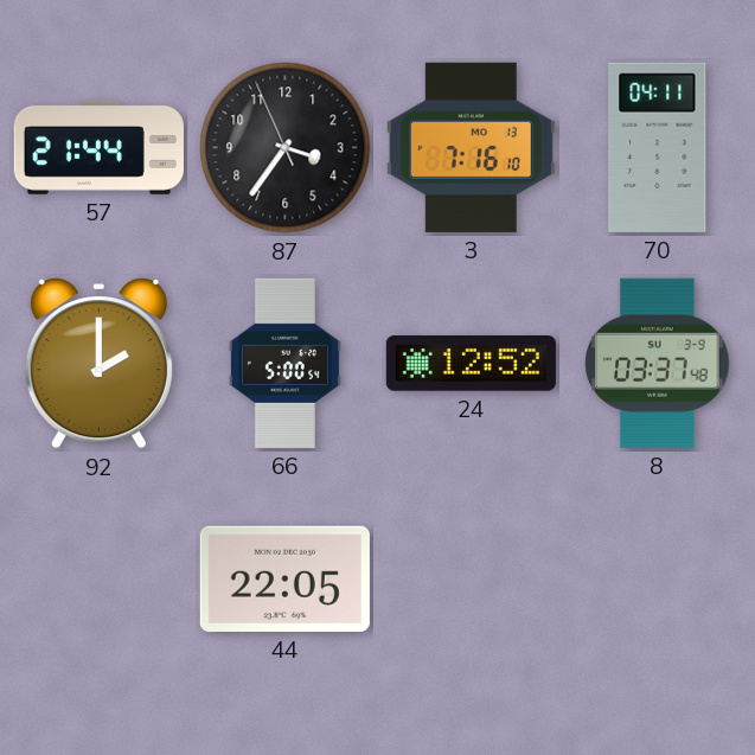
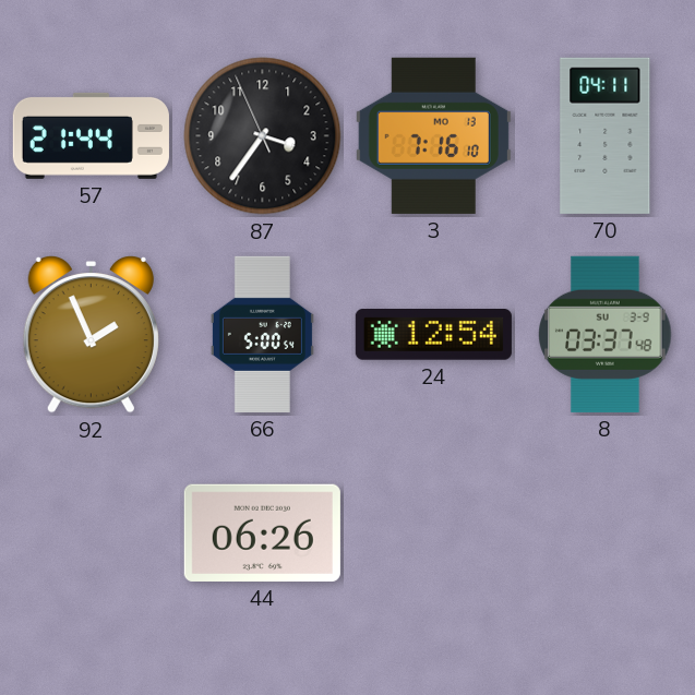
92: 2:00 -> 1:56 (91, 334)
24: 12:52 -> 12:54 (433, 335)
44: 22:05 -> 06:26 (262, 532)
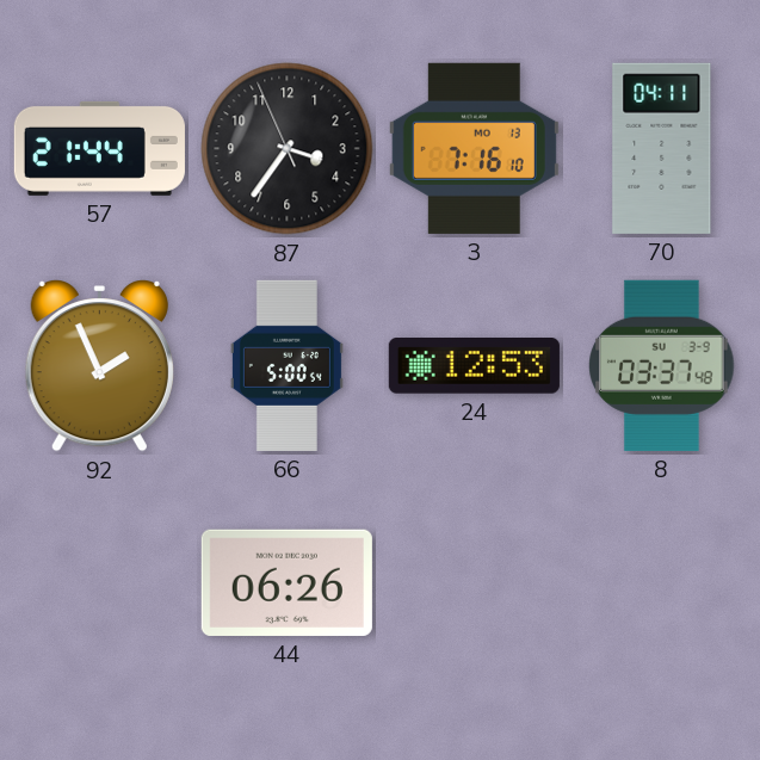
24: 12:54 -> 12:53 (474, 366)
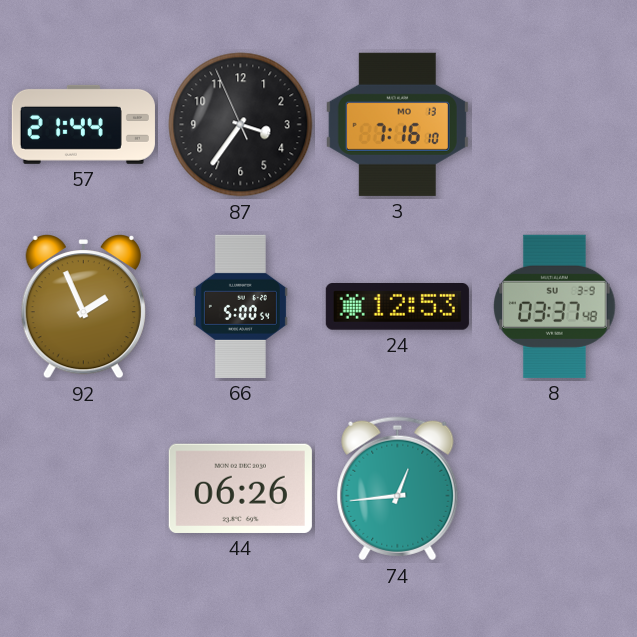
70: 04:11 -> none (662, 148)
74: none -> 12:44 (398, 489)
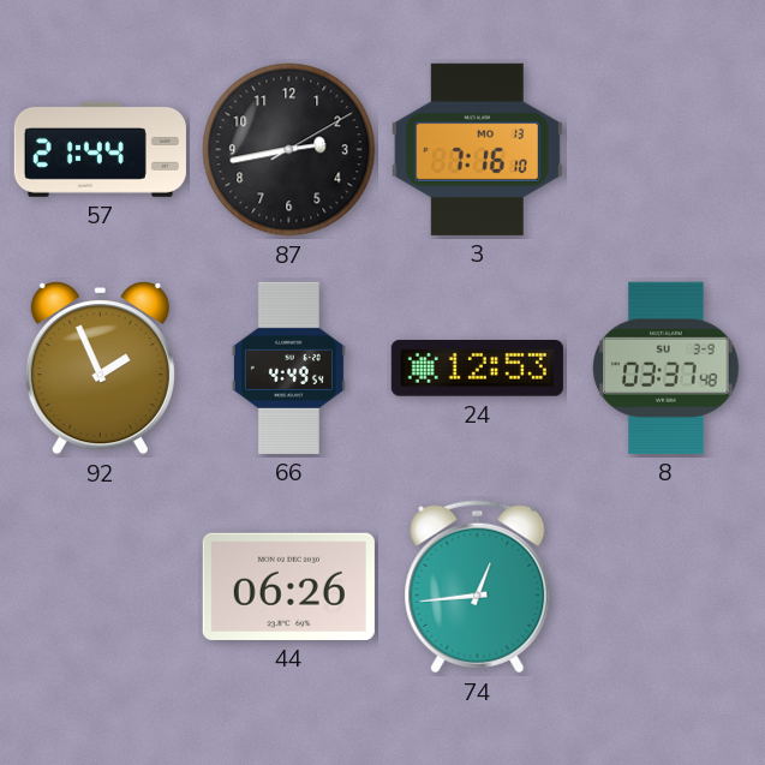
87: 3:35 -> 2:43 (289, 150)
66: 5:00 -> 4:49 (288, 367)
